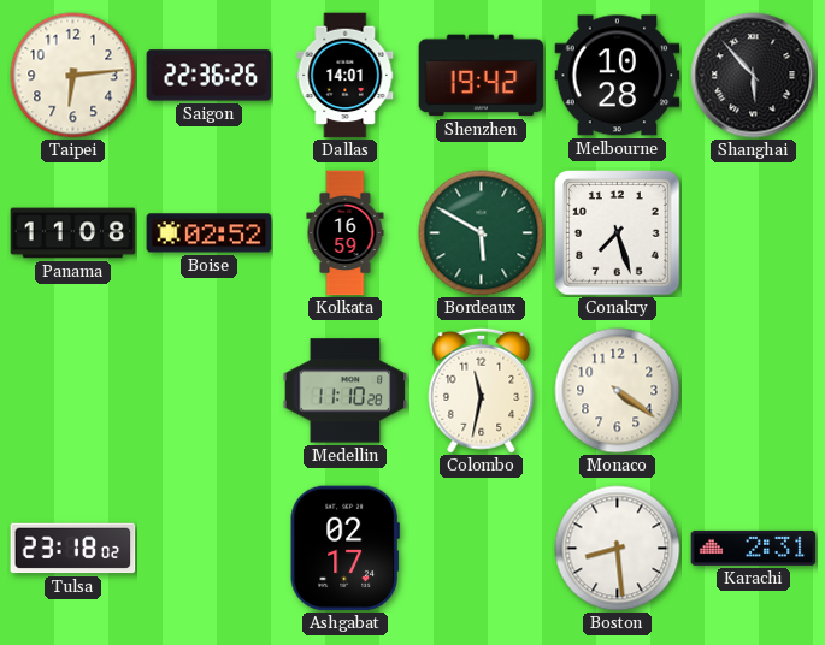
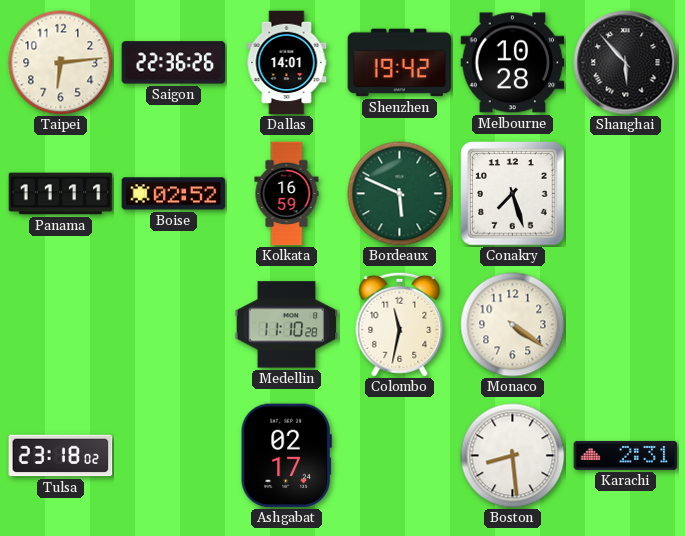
Panama: 11:08 -> 11:11 (61, 194)
Bordeaux: 5:50 -> 5:49 (400, 194)
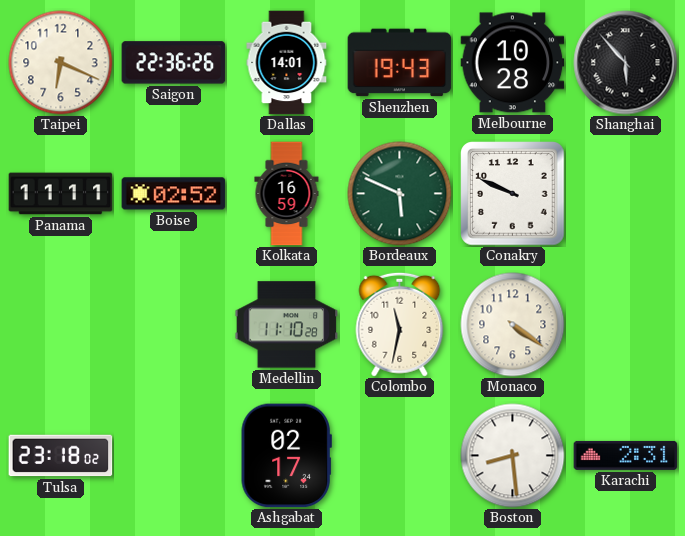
Taipei: 6:14 -> 6:19 (61, 63)
Shenzhen: 19:42 -> 19:43 (400, 63)
Conakry: 7:27 -> 9:49 (513, 194)
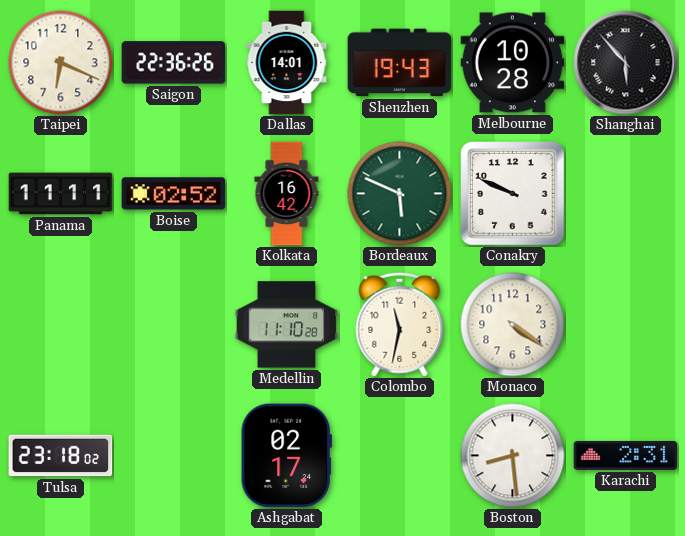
Kolkata: 16:59 -> 16:42 (287, 194)
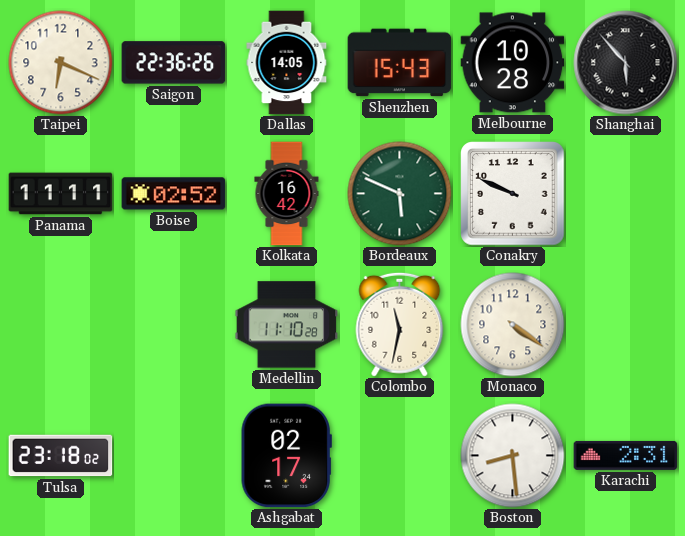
Dallas: 14:01 -> 14:05 (287, 63)
Shenzhen: 19:43 -> 15:43 (400, 63)
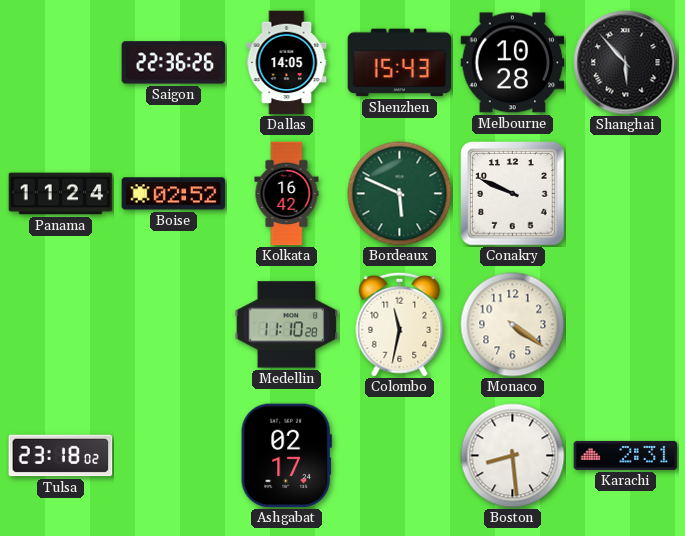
Taipei: 6:19 -> none (61, 63)
Panama: 11:11 -> 11:24 (61, 194)
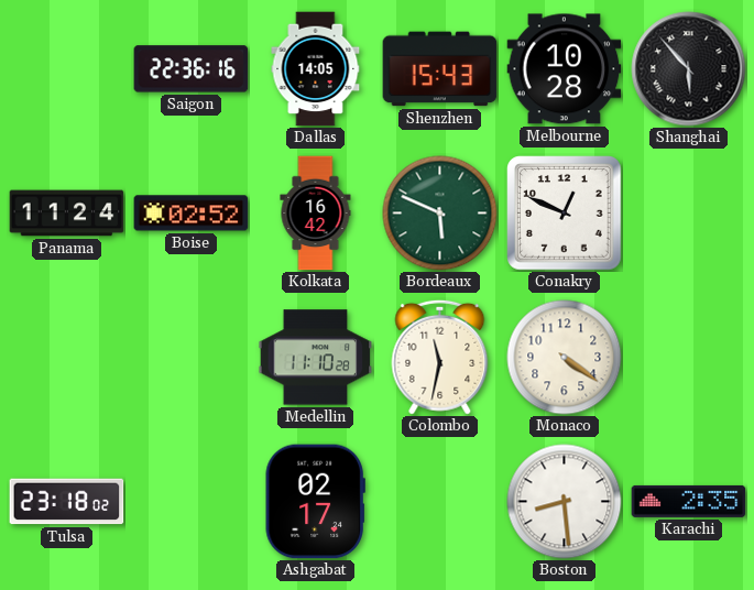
Saigon: 22:36:26 -> 22:36:16 (192, 69)
Conakry: 9:49 -> 12:49 (565, 214)
Karachi: 2:31 -> 2:35 (689, 501)
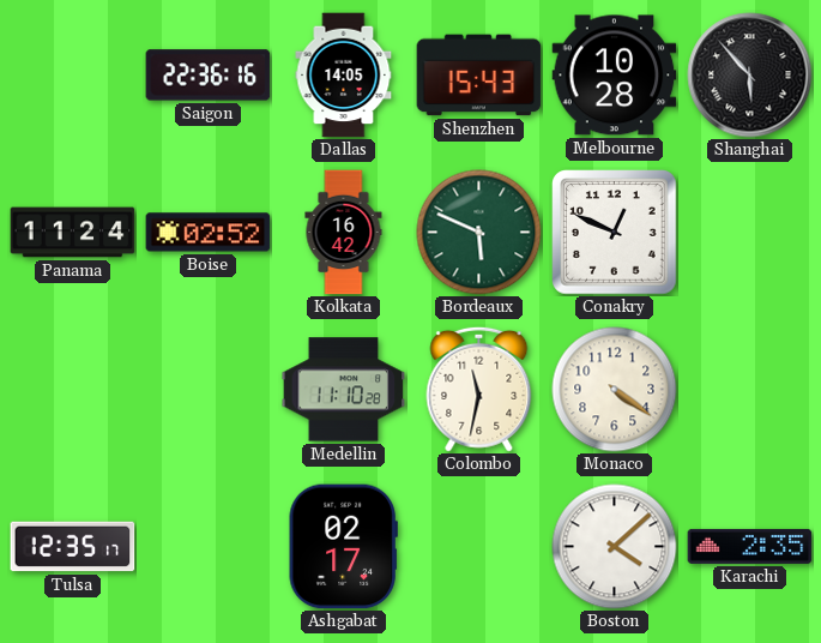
Tulsa: 23:18 -> 12:35 (73, 547)
Boston: 8:29 -> 4:08 (615, 547)
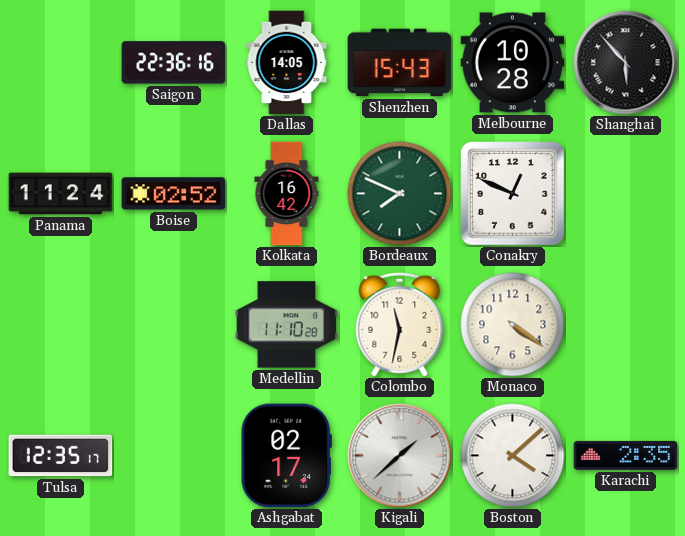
Bordeaux: 5:49 -> 7:49 (400, 194)
Kigali: none -> 1:38 (400, 456)
